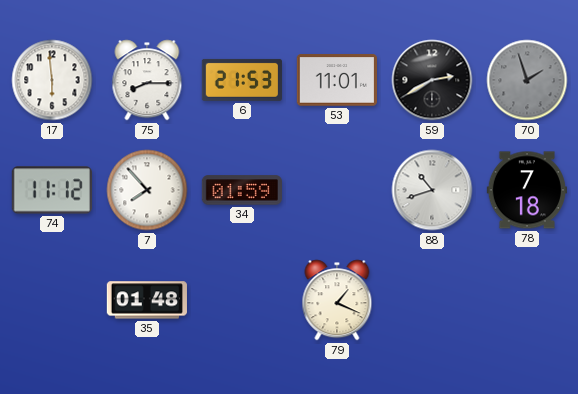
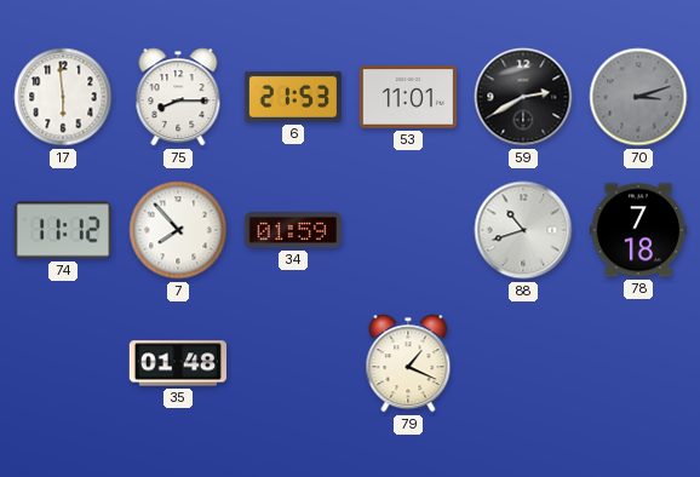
70: 1:57 -> 3:12 (638, 97)
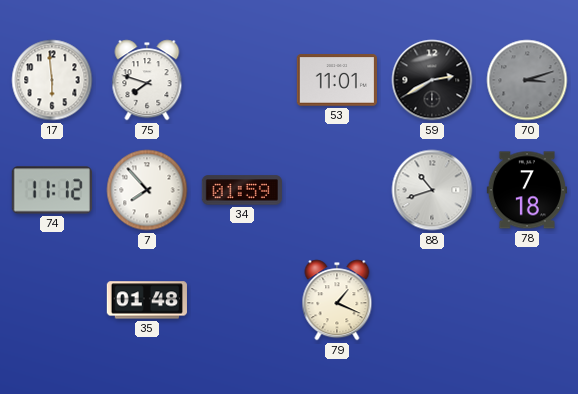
75: 8:15 -> 7:48 (147, 80)
6: 21:53 -> none (292, 97)
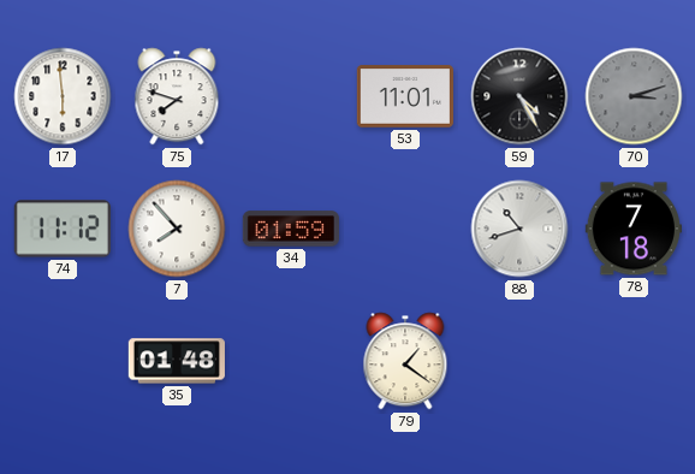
59: 2:40 -> 4:25 (519, 96)
79: 1:19 -> 1:21 (405, 361)
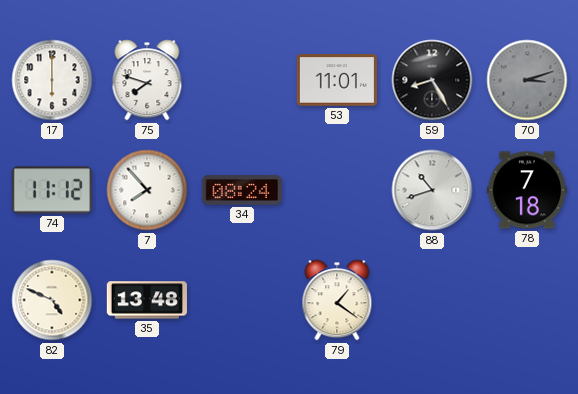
17: 5:59 -> 6:00 (52, 80)
59: 4:25 -> 8:25 (432, 80)
34: 01:59 -> 08:24 (242, 190)
82: none -> 4:49 (52, 300)
35: 01:48 -> 13:48 (147, 300)
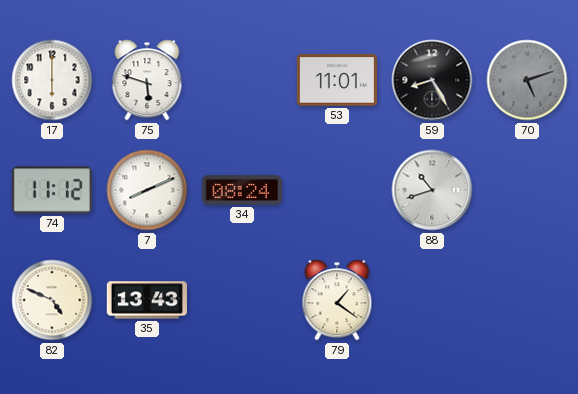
75: 7:48 -> 5:48 (147, 80)
70: 3:12 -> 5:12 (527, 80)
7: 7:53 -> 8:11 (147, 190)
78: 7:18 -> none (526, 190)
35: 13:48 -> 13:43 (147, 300)
